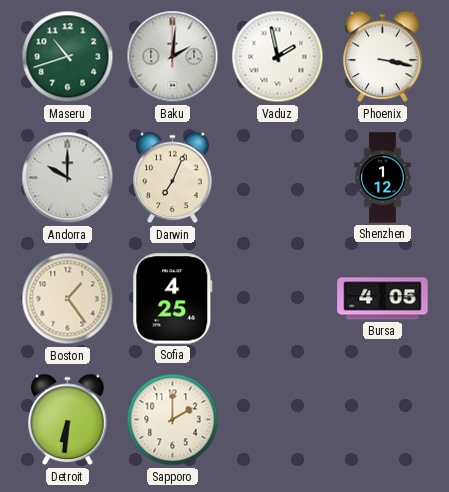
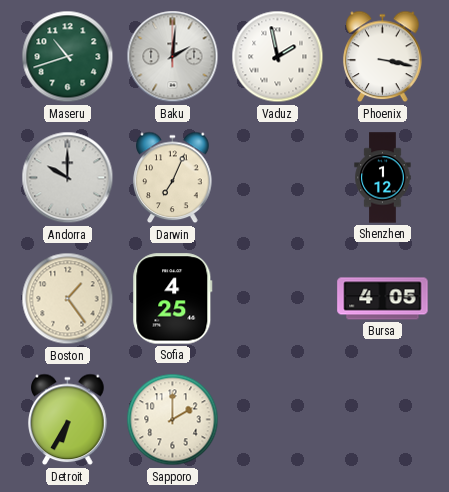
Detroit: 6:31 -> 6:35 (68, 420)
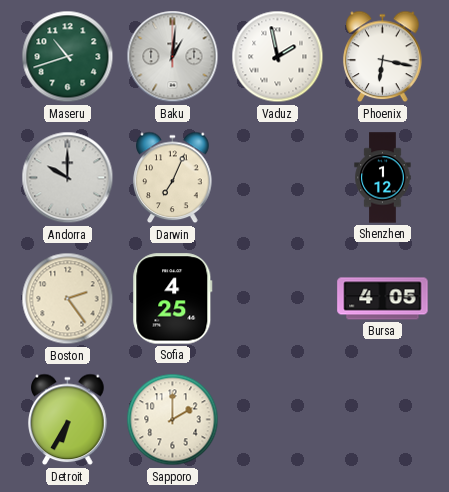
Baku: 2:01 -> 1:01 (173, 57)
Phoenix: 3:17 -> 6:17 (383, 57)
Boston: 1:24 -> 2:24 (68, 299)
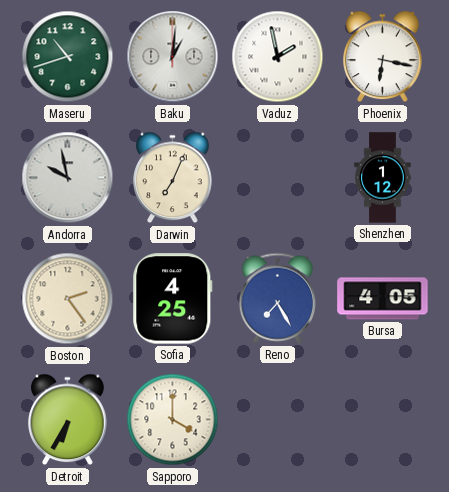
Andorra: 10:00 -> 9:58 (68, 178)
Reno: none -> 7:25 (277, 298)
Sapporo: 2:00 -> 4:00 (173, 420)
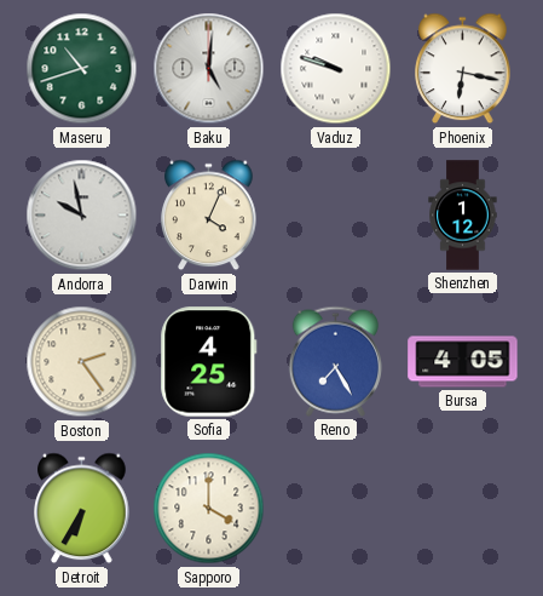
Baku: 1:01 -> 5:01 (209, 69)
Vaduz: 1:58 -> 9:48 (336, 69)
Darwin: 7:04 -> 4:04 (209, 216)
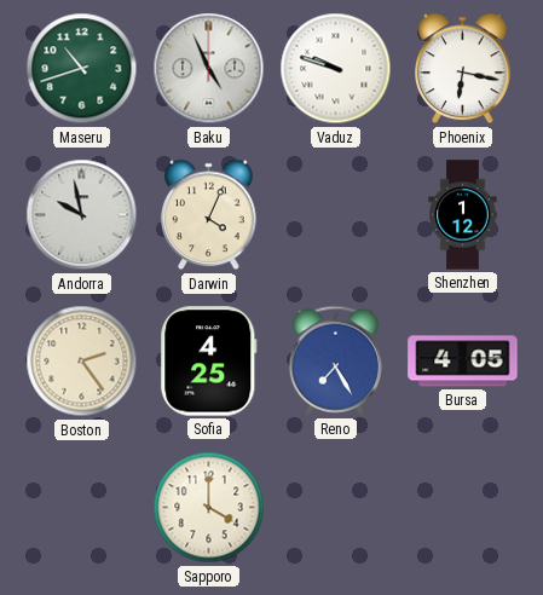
Baku: 5:01 -> 4:56 (209, 69)
Detroit: 6:35 -> none (82, 509)
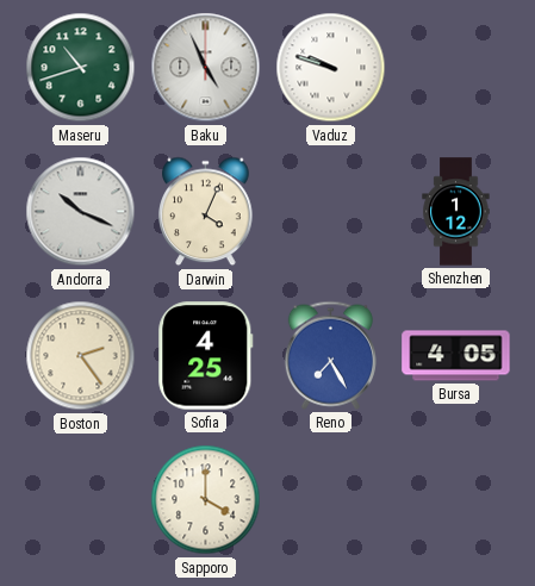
Phoenix: 6:17 -> none (463, 69)
Andorra: 9:58 -> 10:19 (81, 212)
